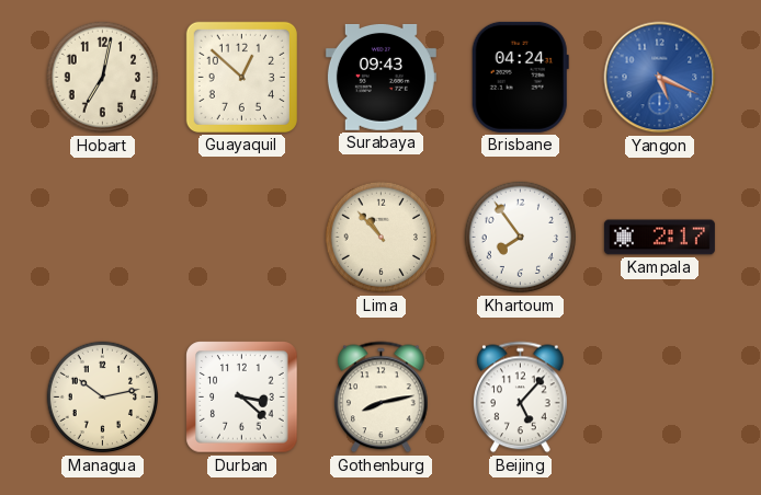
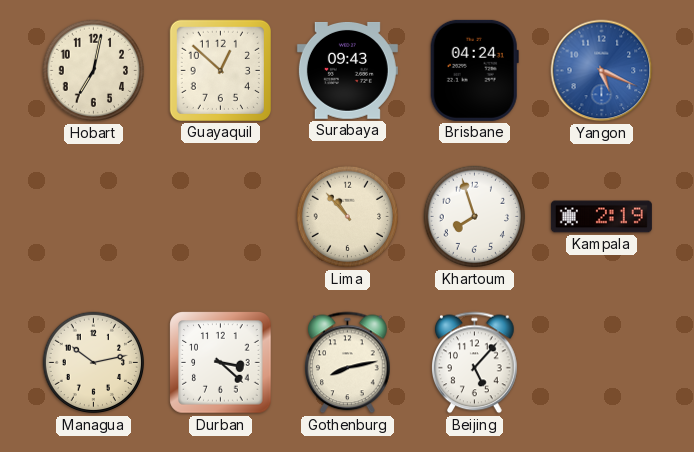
Khartoum: 7:54 -> 7:57 (475, 217)
Kampala: 2:17 -> 2:19 (601, 217)
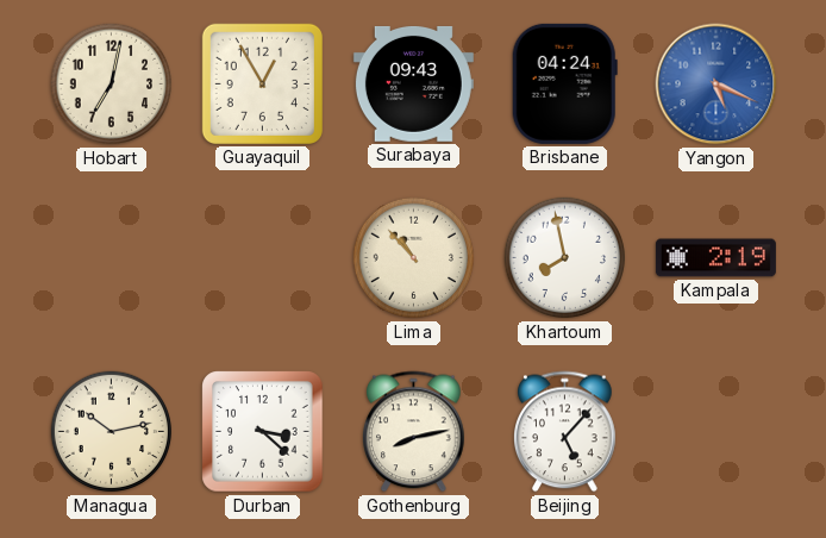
Guayaquil: 12:52 -> 12:55 (262, 83)
Khartoum: 7:57 -> 7:58 (565, 258)
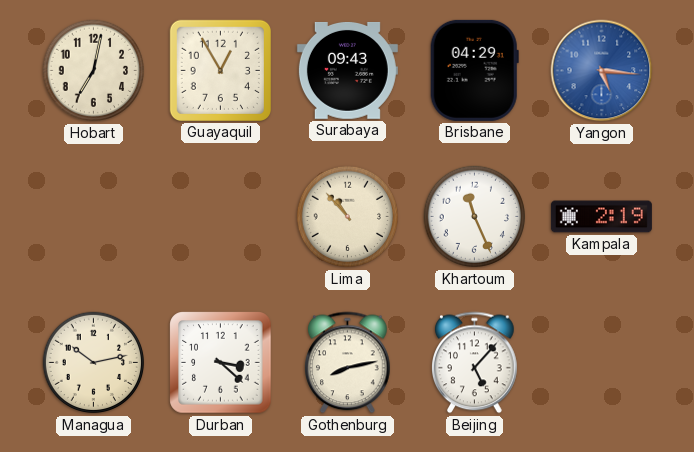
Brisbane: 04:24 -> 04:29 (474, 70)
Yangon: 5:19 -> 5:16 (602, 71)
Khartoum: 7:58 -> 11:26 (475, 217)
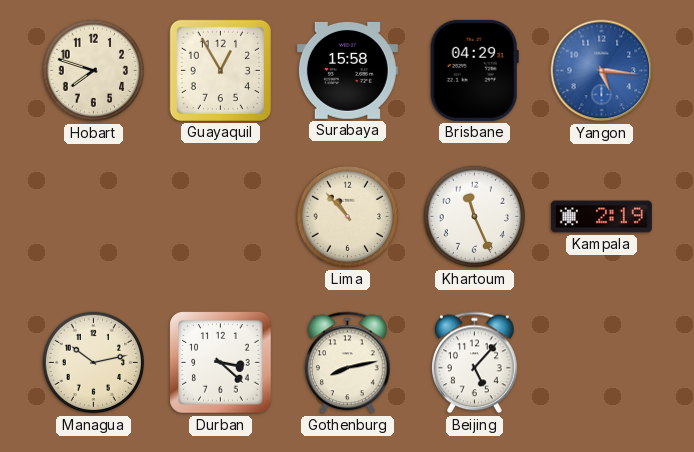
Hobart: 7:02 -> 7:48 (94, 71)
Surabaya: 09:43 -> 15:58 (347, 70)
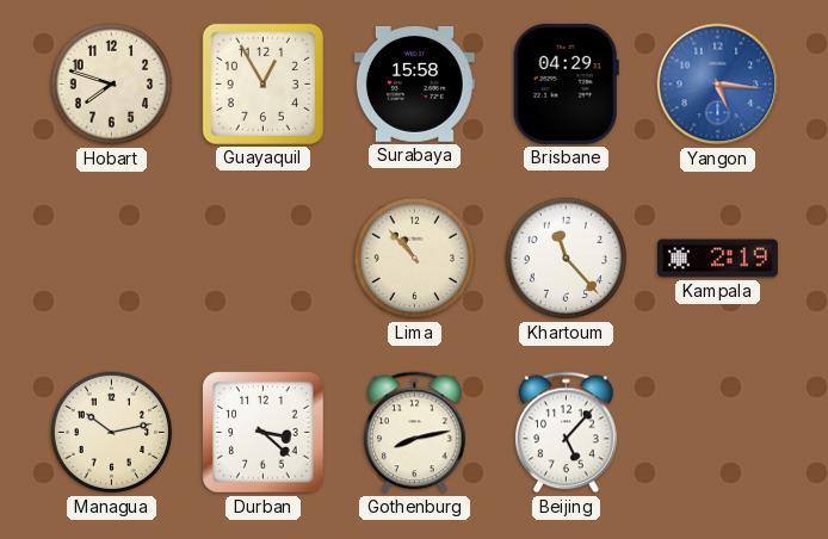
Khartoum: 11:26 -> 11:23 (567, 259)
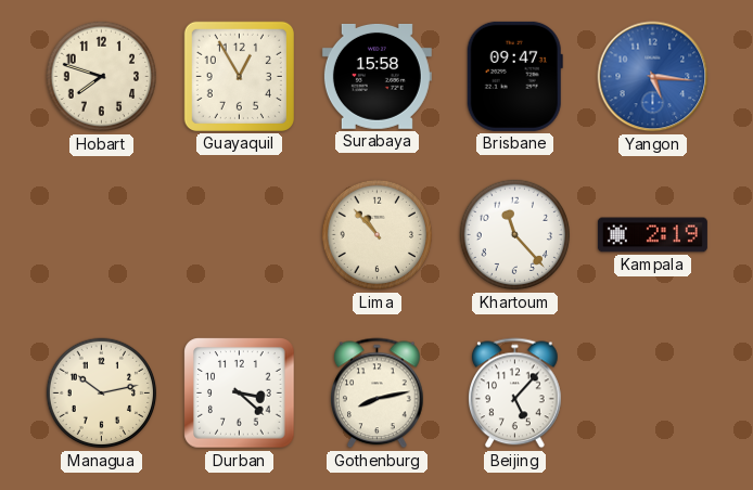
Brisbane: 04:29 -> 09:47 (514, 76)
